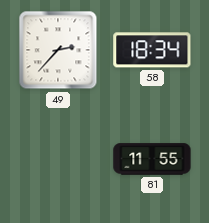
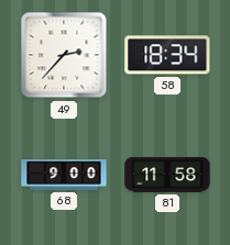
68: none -> 9:00 (64, 176)
81: 11:55 -> 11:58 (167, 175)
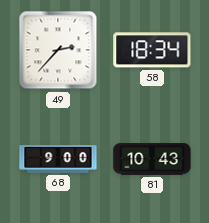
81: 11:58 -> 10:43 (152, 159)
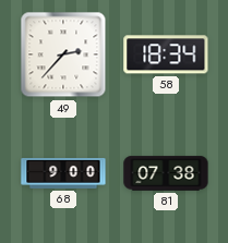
81: 10:43 -> 07:38 (166, 173)
